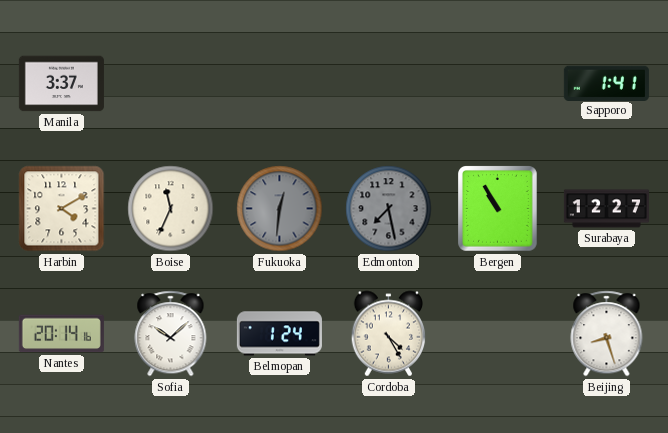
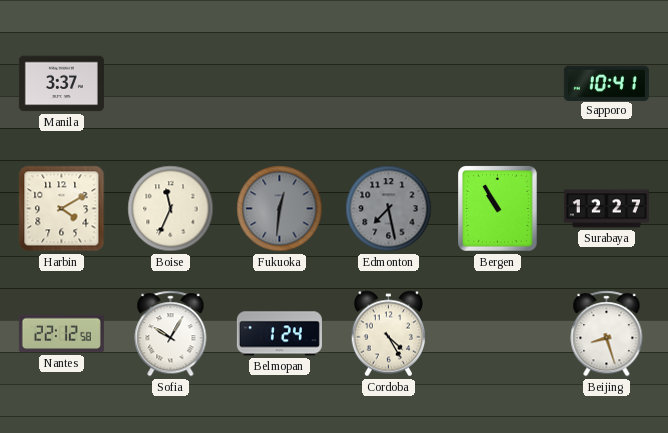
Sapporo: 1:41 -> 10:41 (606, 83)
Nantes: 20:14 -> 22:12 (61, 334)
Sofia: 10:08 -> 10:05 (171, 334)
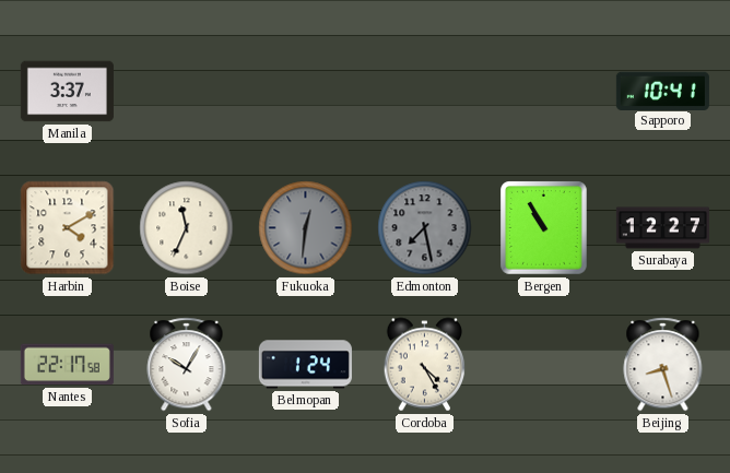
Nantes: 22:12 -> 22:17 (67, 365)
